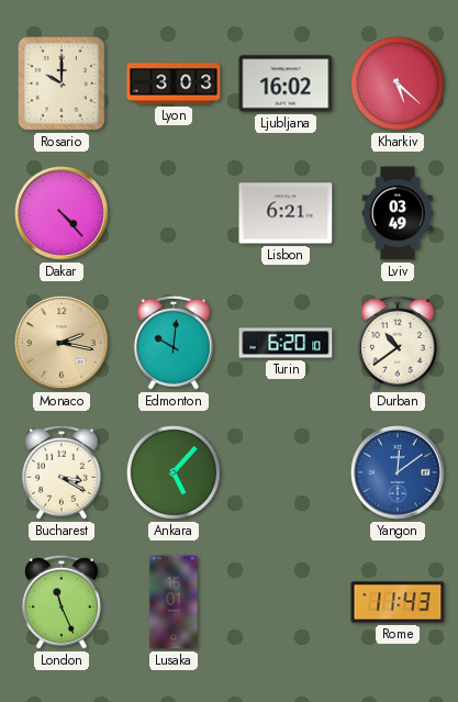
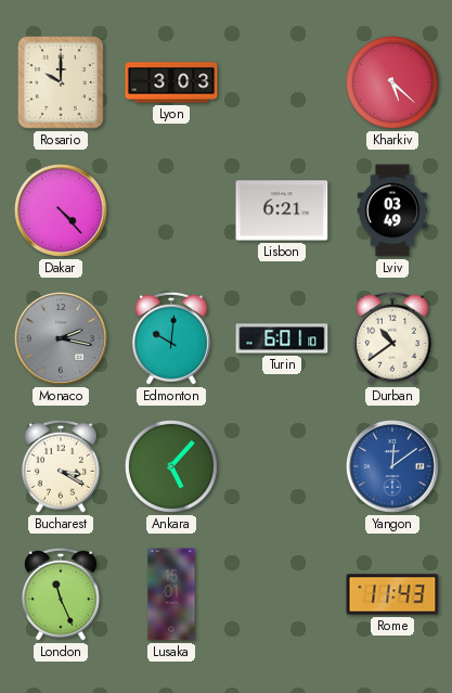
Ljubljana: 16:02 -> none (286, 83)
Monaco dial: champagne -> grey (61, 338)
Turin: 6:20 -> 6:01 (282, 338)
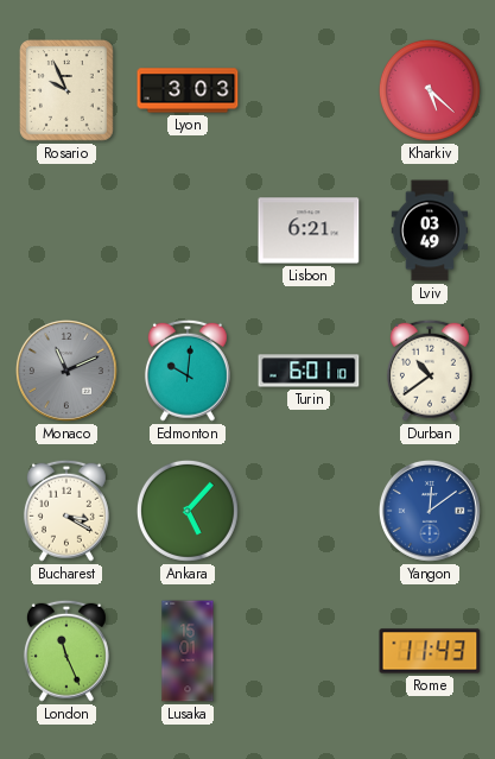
Rosario: 10:00 -> 9:56 (68, 91)
Dakar: 4:23 -> none (61, 210)
Monaco: 2:17 -> 11:11 (66, 371)
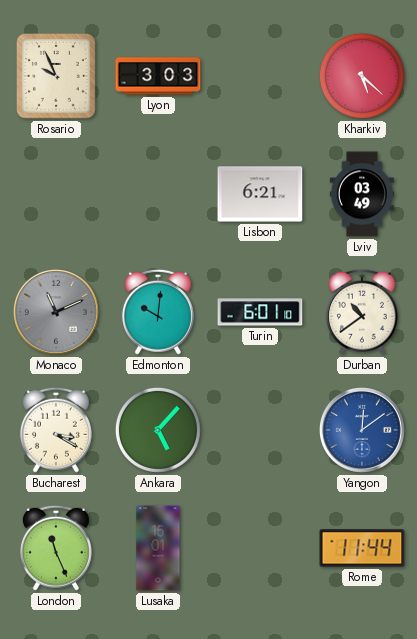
Rome: 11:43 -> 11:44 (362, 548)
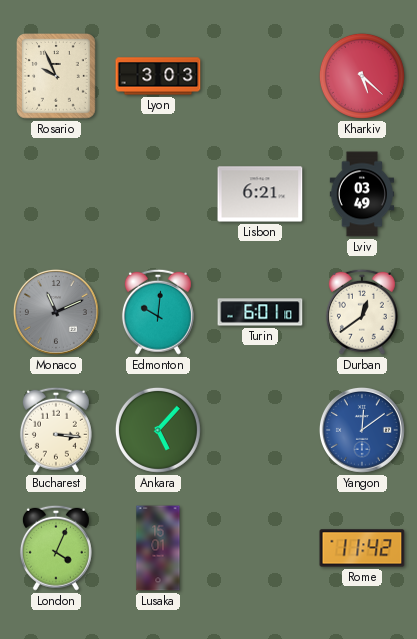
Durban: 10:39 -> 12:39 (362, 312)
Bucharest: 3:20 -> 3:16 (56, 430)
London: 11:26 -> 4:04 (56, 548)
Rome: 11:44 -> 11:42 (362, 548)
